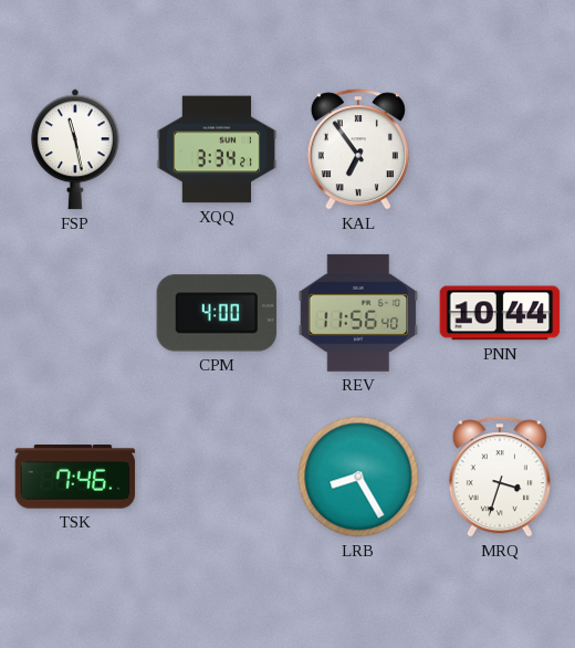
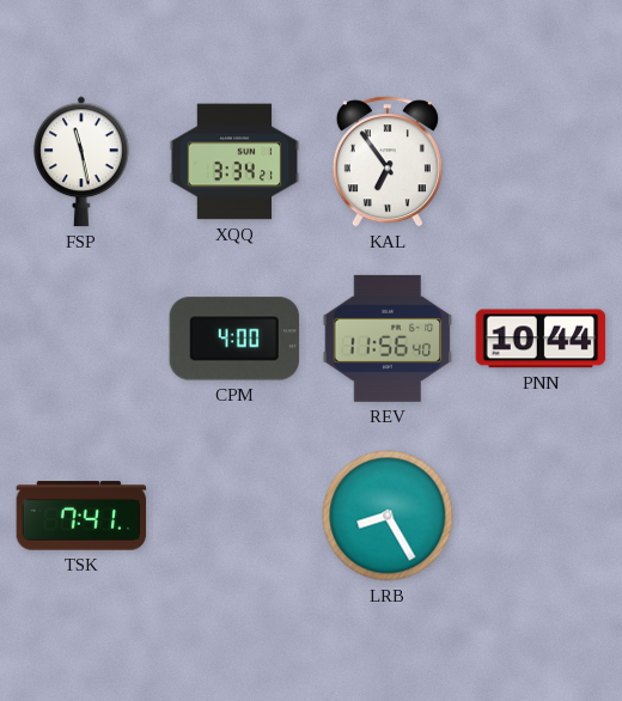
TSK: 7:46 -> 7:41 (81, 516)
MRQ: 3:33 -> none (500, 477)
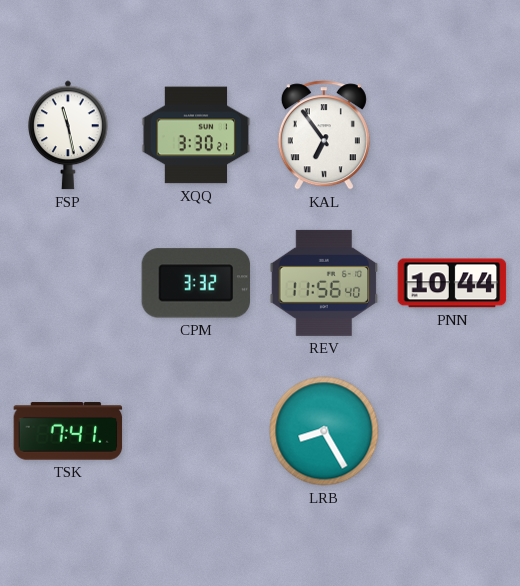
XQQ: 3:34 -> 3:30 (196, 135)
CPM: 4:00 -> 3:32 (196, 283)
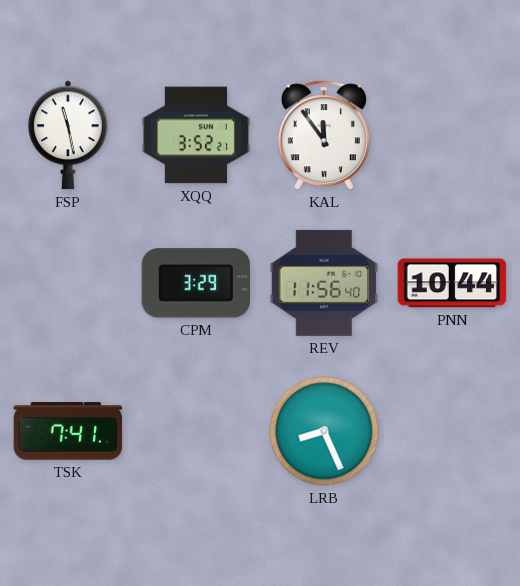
XQQ: 3:30 -> 3:52 (196, 135)
KAL: 6:54 -> 11:54 (324, 135)
CPM: 3:32 -> 3:29 (196, 283)
LRB: 8:25 -> 8:26 (324, 431)
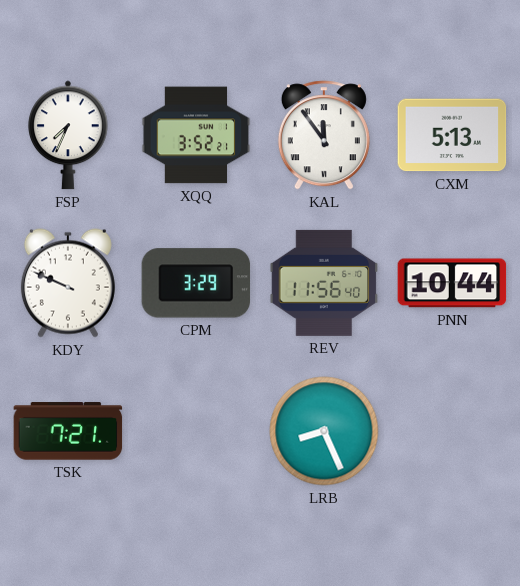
FSP: 11:28 -> 7:34 (69, 135)
CXM: none -> 5:13 (452, 135)
KDY: none -> 9:49 (68, 283)
TSK: 7:41 -> 7:21 (68, 431)
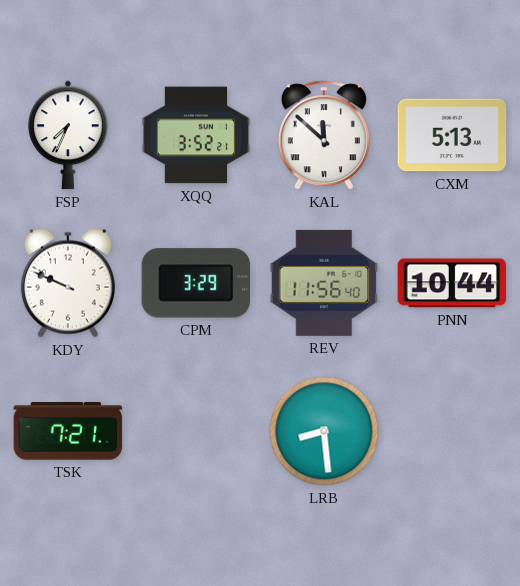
KAL: 11:54 -> 11:52 (324, 135)
LRB: 8:26 -> 8:29 (324, 431)
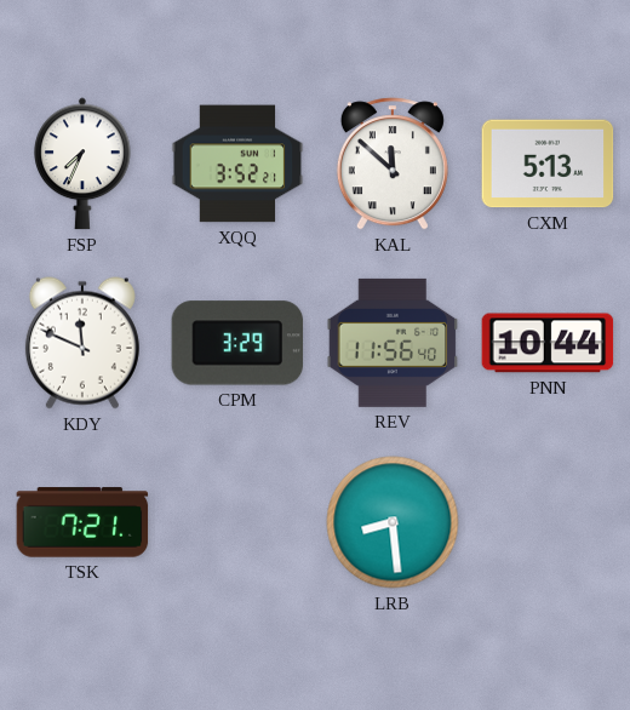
KDY: 9:49 -> 11:49 (82, 343)
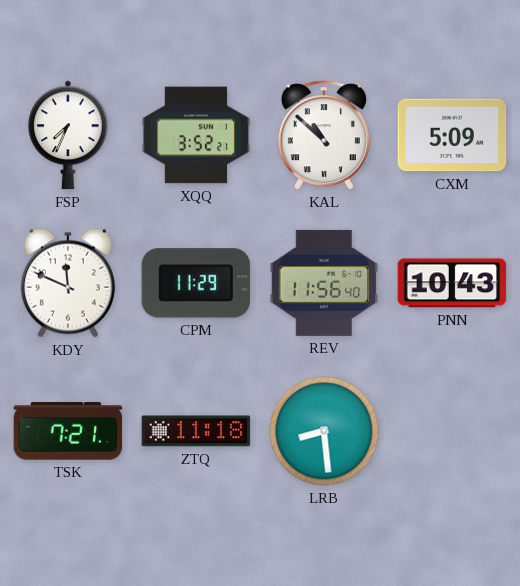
KAL: 11:52 -> 10:52 (324, 135)
CXM: 5:13 -> 5:09 (452, 135)
CPM: 3:29 -> 11:29 (196, 283)
PNN: 10:44 -> 10:43 (452, 283)
ZTQ: none -> 11:18 (196, 431)
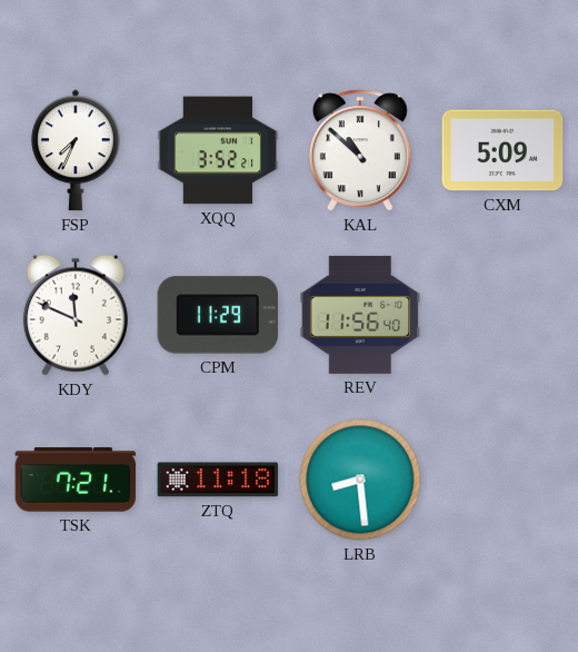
PNN: 10:43 -> none (452, 283)
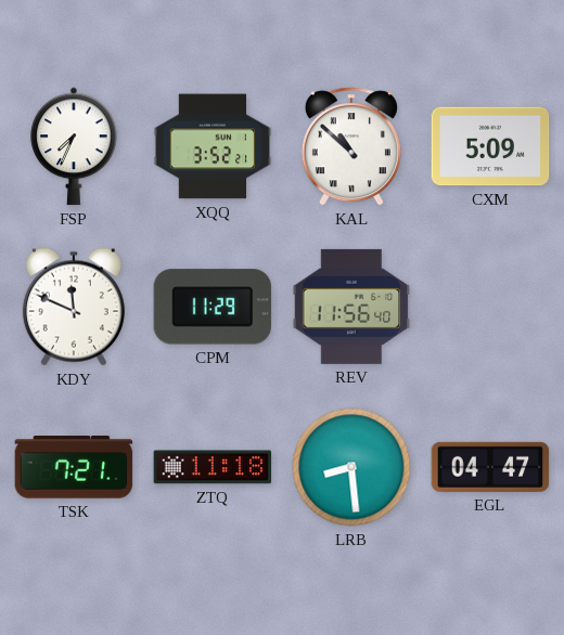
EGL: none -> 04:47 (490, 467)
